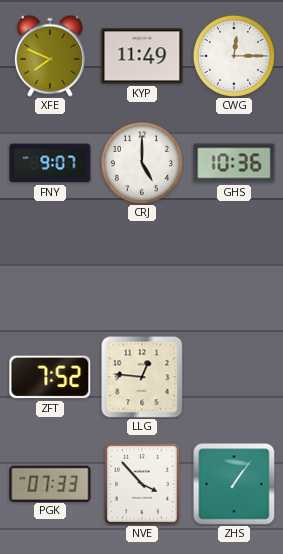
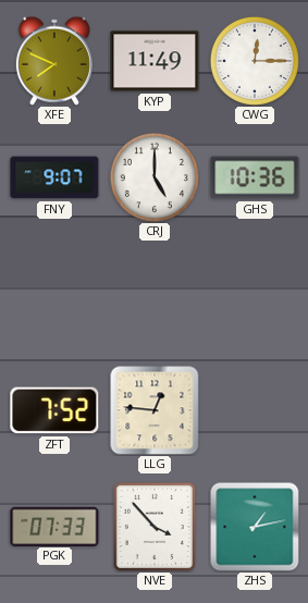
ZHS: 1:06 -> 1:13 (255, 527)
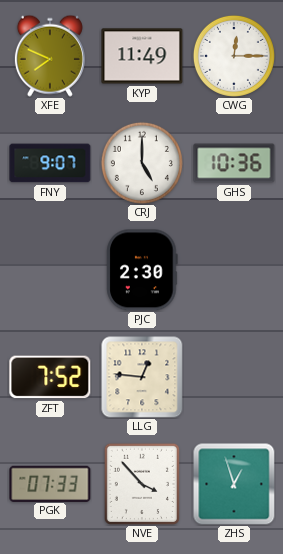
PJC: none -> 2:30 (142, 270)
ZHS: 1:13 -> 12:57 (234, 484)
